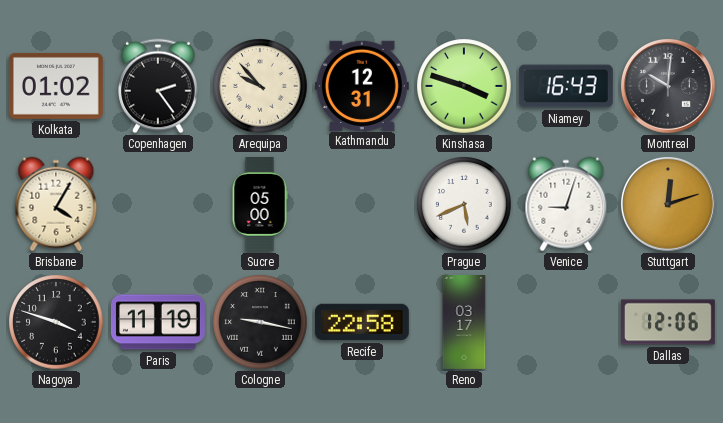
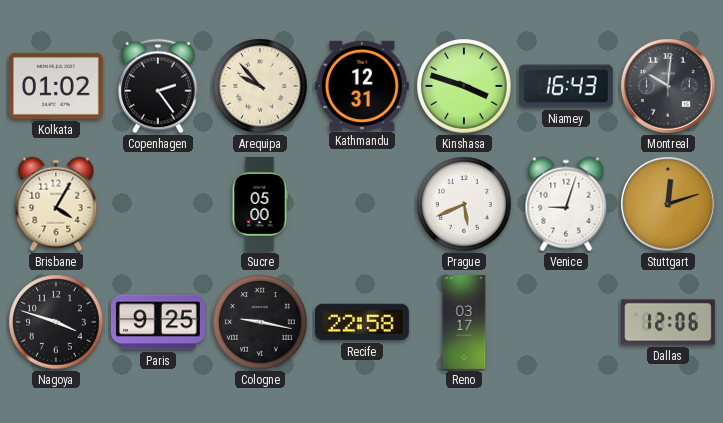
Paris: 11:19 -> 9:25 (158, 322)
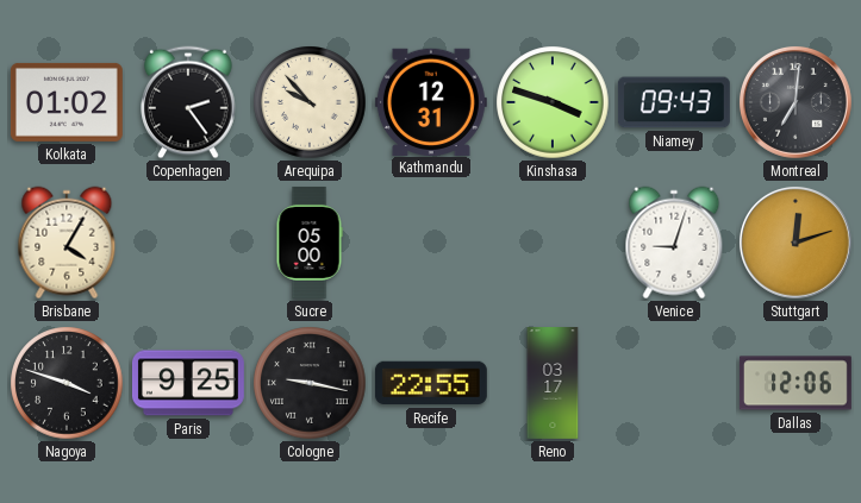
Niamey: 16:43 -> 09:43 (674, 102)
Montreal: 10:01 -> 7:01 (797, 103)
Prague: 5:41 -> none (464, 204)
Recife: 22:58 -> 22:55 (431, 383)
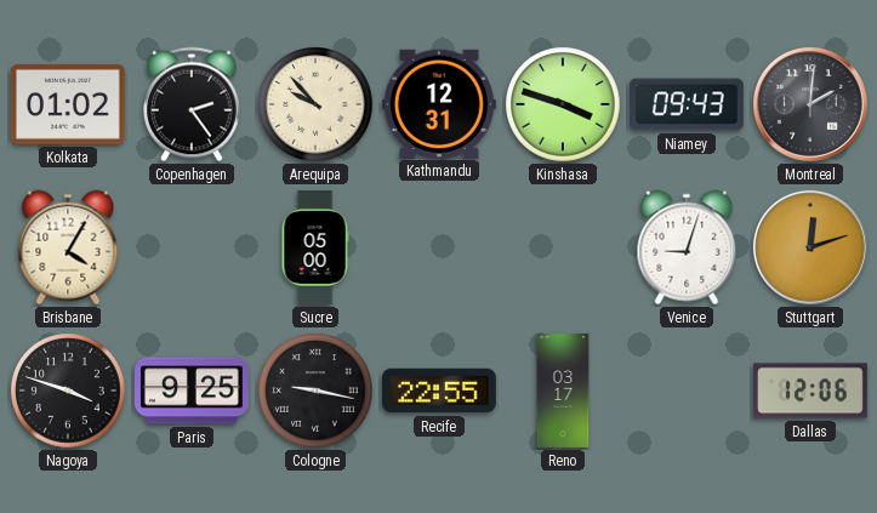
Montreal: 7:01 -> 2:01 (811, 106)
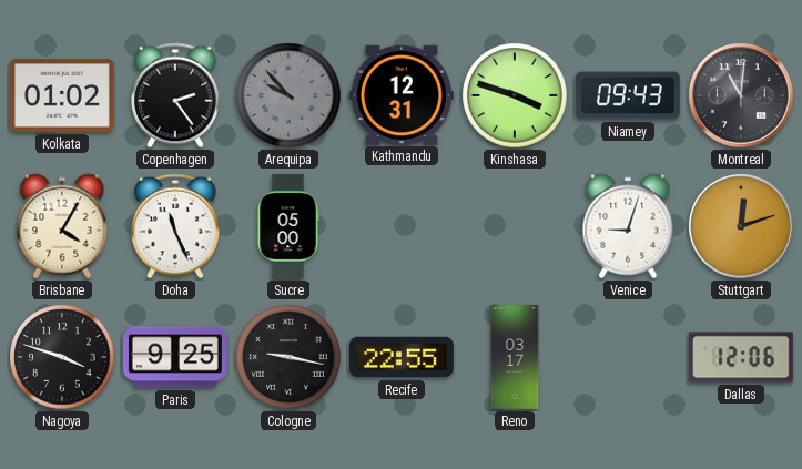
Arequipa dial: cream -> grey (288, 95)
Montreal: 2:01 -> 11:01 (742, 96)
Doha: none -> 11:26 (175, 226)
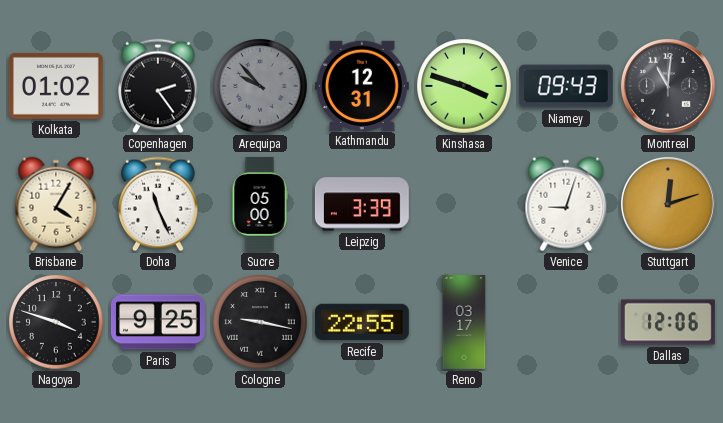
Leipzig: none -> 3:39 (362, 204)
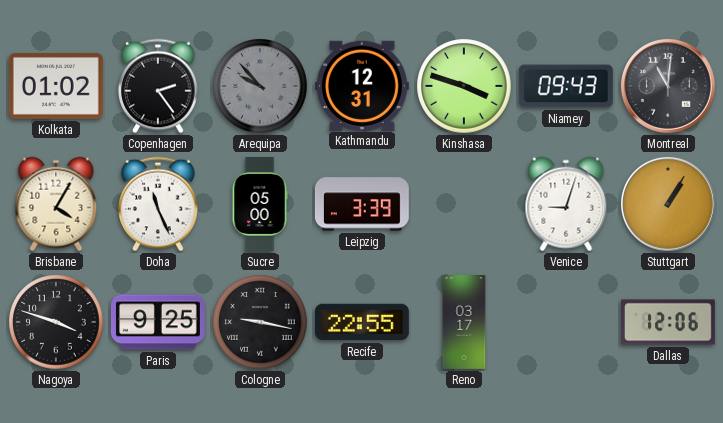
Stuttgart: 12:12 -> 1:05 (669, 205)
